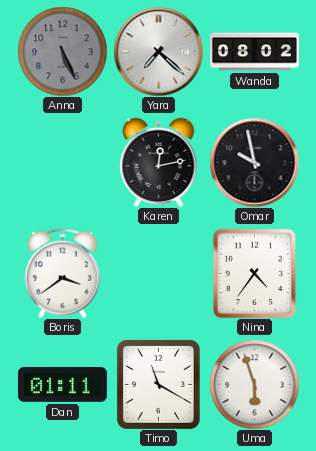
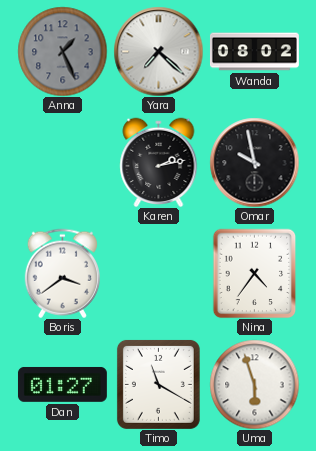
Anna: 5:26 -> 1:26 (62, 51)
Karen: 12:13 -> 2:13 (159, 162)
Dan: 01:11 -> 01:27 (62, 385)
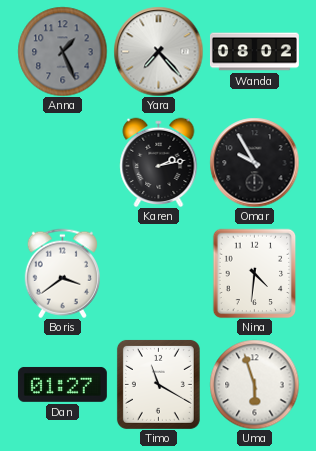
Yara: 7:22 -> 7:23 (158, 51)
Omar: 9:58 -> 9:55 (254, 162)
Nina: 4:36 -> 4:31 (255, 273)
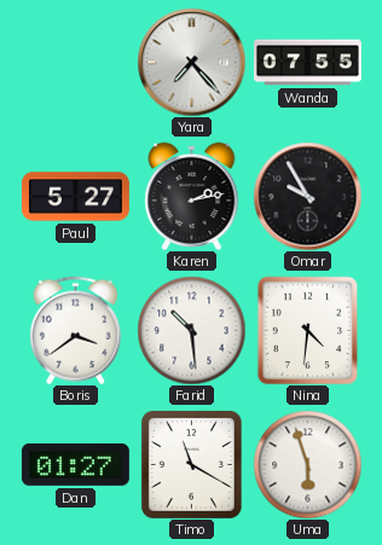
Anna: 1:26 -> none (62, 51)
Wanda: 08:02 -> 07:55 (307, 63)
Paul: none -> 5:27 (75, 197)
Farid: none -> 10:29 (191, 330)
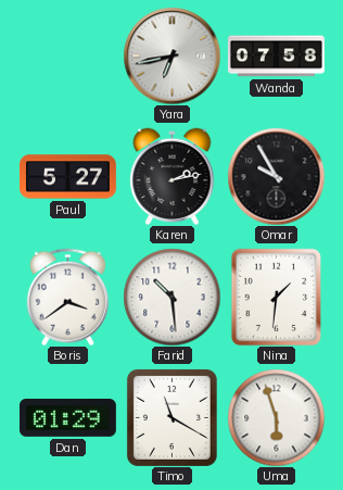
Yara: 7:23 -> 6:43 (171, 55)
Wanda: 07:55 -> 07:58 (276, 56)
Nina: 4:31 -> 1:31 (277, 297)
Dan: 01:27 -> 01:29 (67, 418)
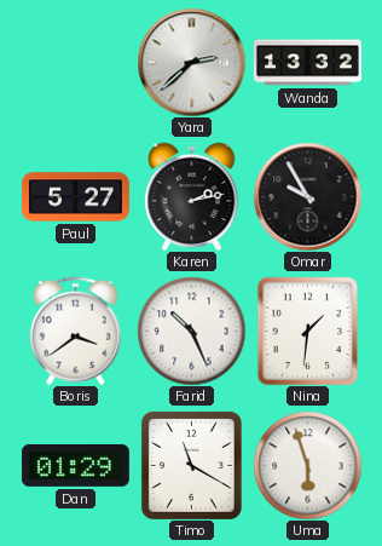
Yara: 6:43 -> 2:38 (191, 62)
Wanda: 07:58 -> 13:32 (307, 63)
Farid: 10:29 -> 10:26 (191, 331)
